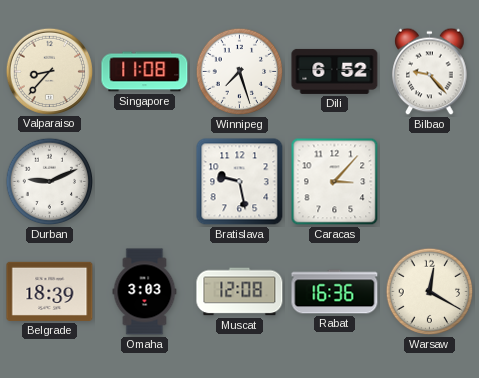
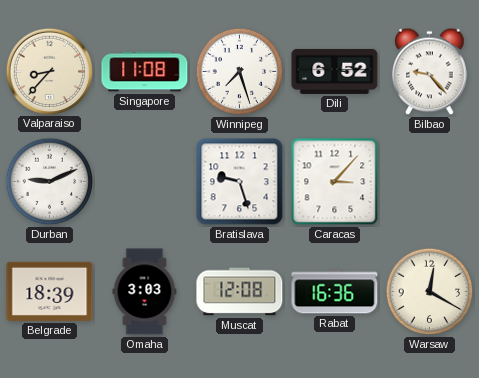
Bratislava: 9:28 -> 9:27 (240, 182)
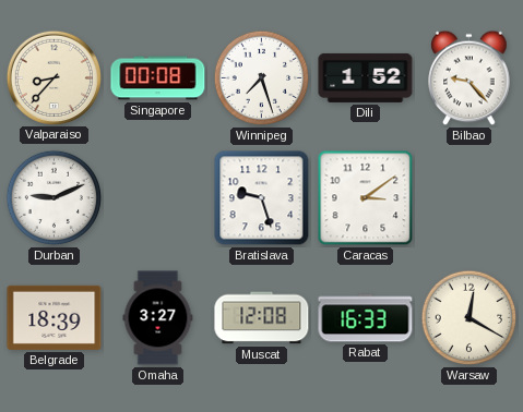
Singapore: 11:08 -> 00:08 (158, 78)
Dili: 6:52 -> 1:52 (366, 77)
Caracas: 3:07 -> 3:09 (366, 198)
Omaha: 3:03 -> 3:27 (158, 318)
Rabat: 16:36 -> 16:33 (366, 318)
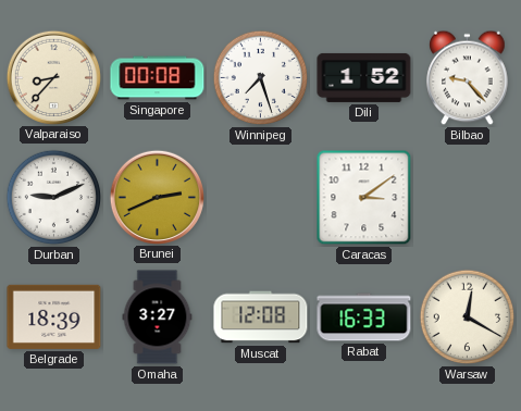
Brunei: none -> 2:41 (157, 197)
Bratislava: 9:27 -> none (262, 198)
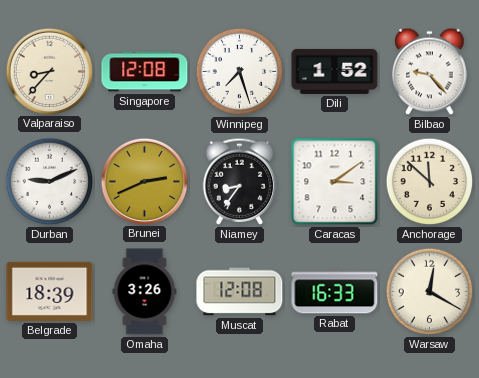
Singapore: 00:08 -> 12:08 (145, 72)
Niamey: none -> 8:36 (240, 181)
Anchorage: none -> 11:52 (430, 182)
Omaha: 3:27 -> 3:26 (145, 292)
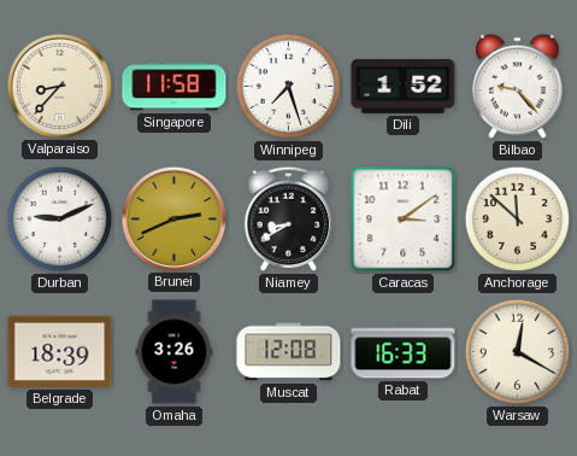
Singapore: 12:08 -> 11:58 (175, 87)
Niamey: 8:36 -> 8:40 (289, 218)
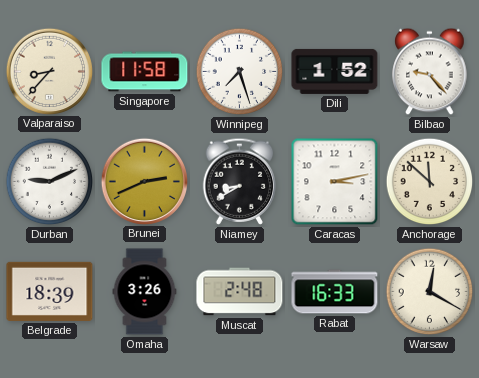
Caracas: 3:09 -> 3:13 (335, 182)
Muscat: 12:08 -> 2:48 (240, 292)
